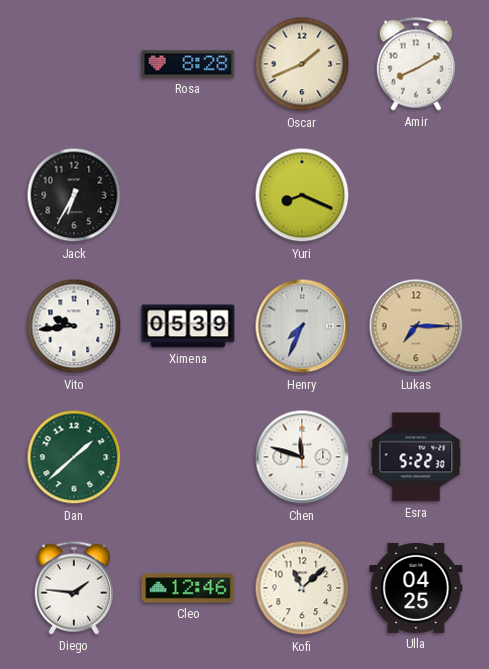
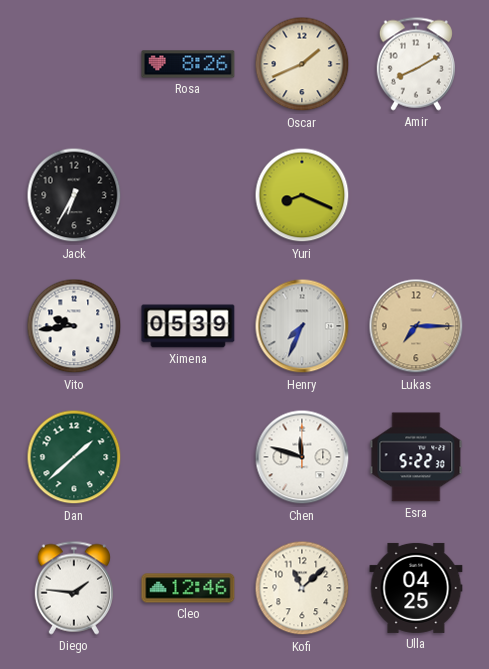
Rosa: 8:28 -> 8:26 (188, 64)
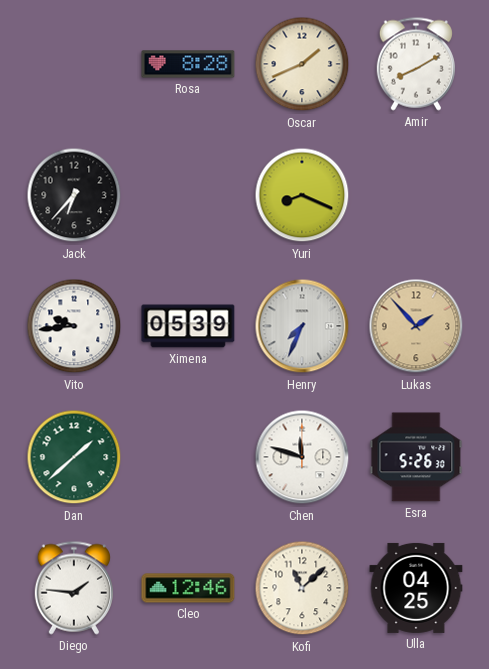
Rosa: 8:26 -> 8:28 (188, 64)
Jack: 6:35 -> 6:37 (74, 195)
Lukas: 7:15 -> 1:53 (416, 326)
Esra: 5:22 -> 5:26 (416, 457)
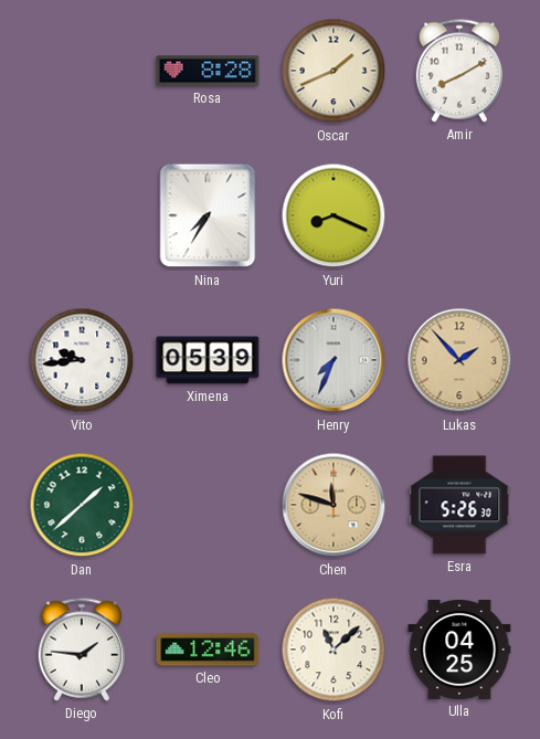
Jack: 6:37 -> none (74, 195)
Nina: none -> 7:35 (208, 215)
Chen dial: white -> champagne (333, 505)
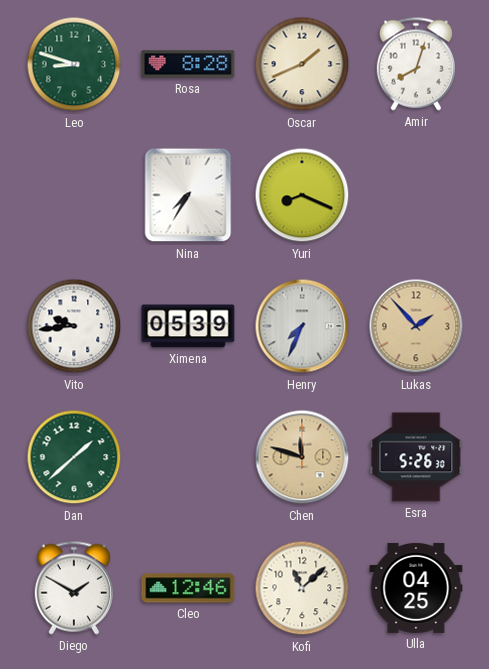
Leo: none -> 8:48 (74, 64)
Amir: 8:10 -> 8:03 (416, 64)
Diego: 1:46 -> 1:50 (74, 588)
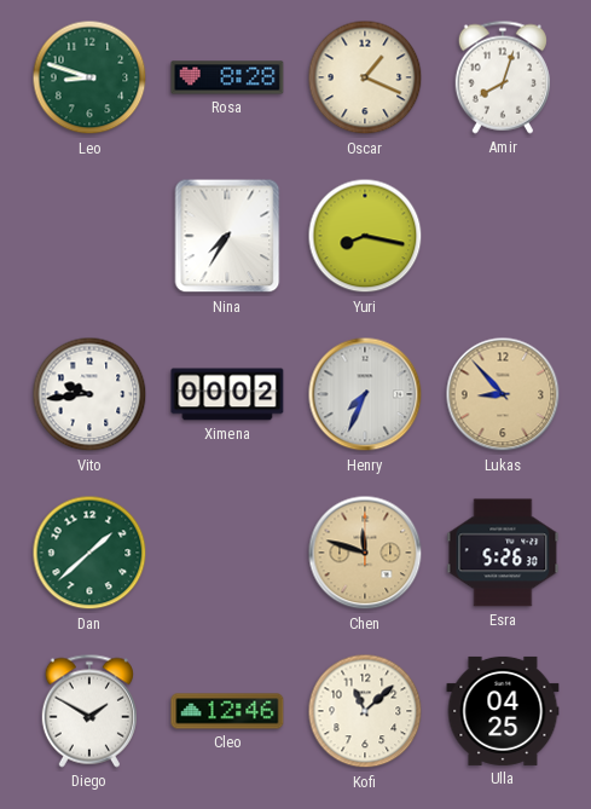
Oscar: 1:41 -> 1:19 (365, 77)
Yuri: 8:19 -> 8:17 (365, 236)
Ximena: 05:39 -> 00:02 (227, 394)
Lukas: 1:53 -> 8:53 (503, 394)
